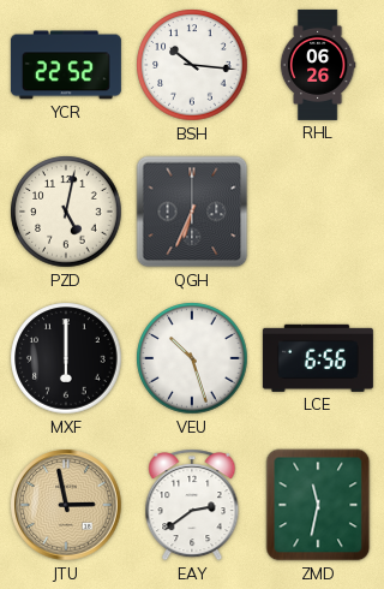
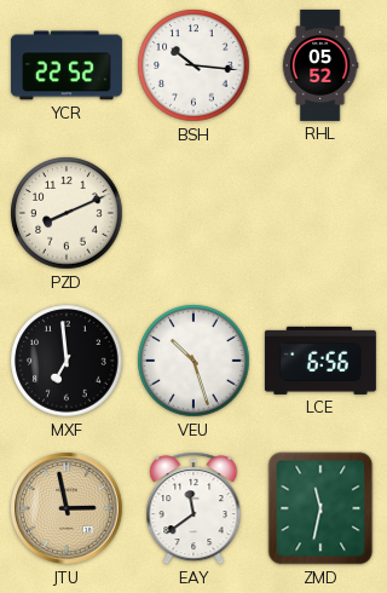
RHL: 06:26 -> 05:52 (320, 65)
PZD: 5:02 -> 8:11 (67, 213)
QGH: 6:34 -> none (192, 212)
MXF: 6:00 -> 6:59 (67, 361)
EAY: 2:39 -> 11:39 (193, 508)
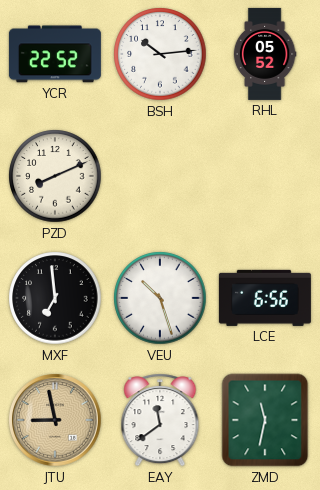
BSH: 10:16 -> 10:14 (160, 54)
JTU: 2:58 -> 8:58 (55, 420)
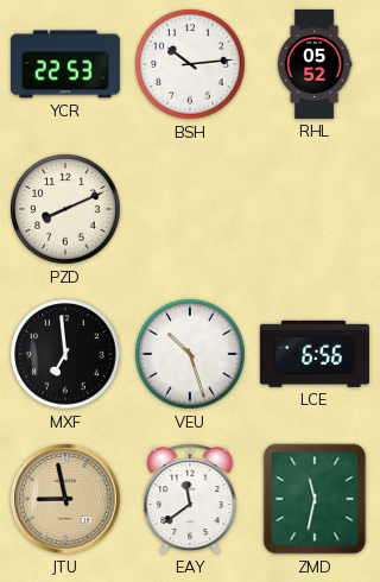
YCR: 22:52 -> 22:53 (65, 64)
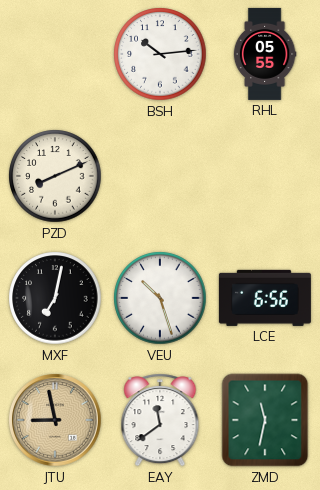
YCR: 22:53 -> none (65, 64)
RHL: 05:52 -> 05:55 (265, 54)
MXF: 6:59 -> 7:02 (55, 298)
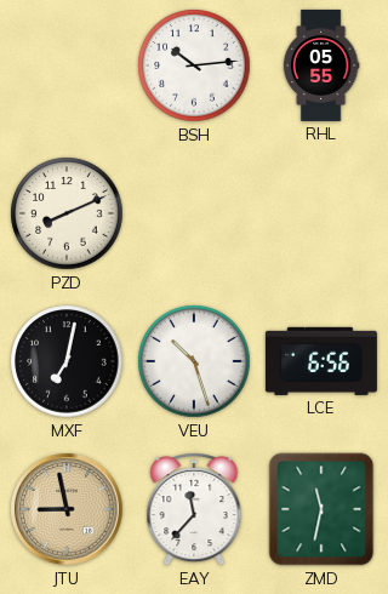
EAY: 11:39 -> 11:37 (194, 509)
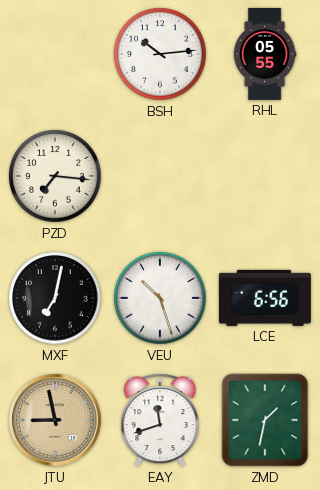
PZD: 8:11 -> 7:16 (55, 176)
EAY: 11:37 -> 11:42 (160, 420)
ZMD: 11:32 -> 1:32 (265, 420)
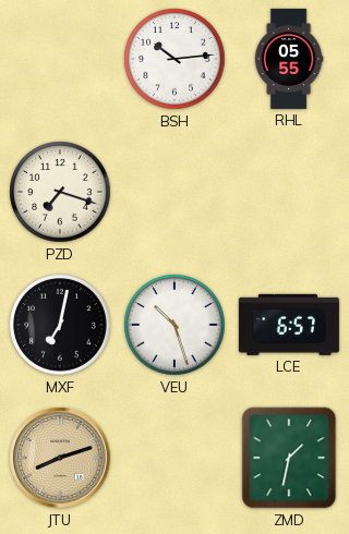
PZD: 7:16 -> 7:18 (60, 192)
LCE: 6:56 -> 6:57 (289, 325)
JTU: 8:58 -> 8:12 (60, 458)
EAY: 11:42 -> none (160, 420)
